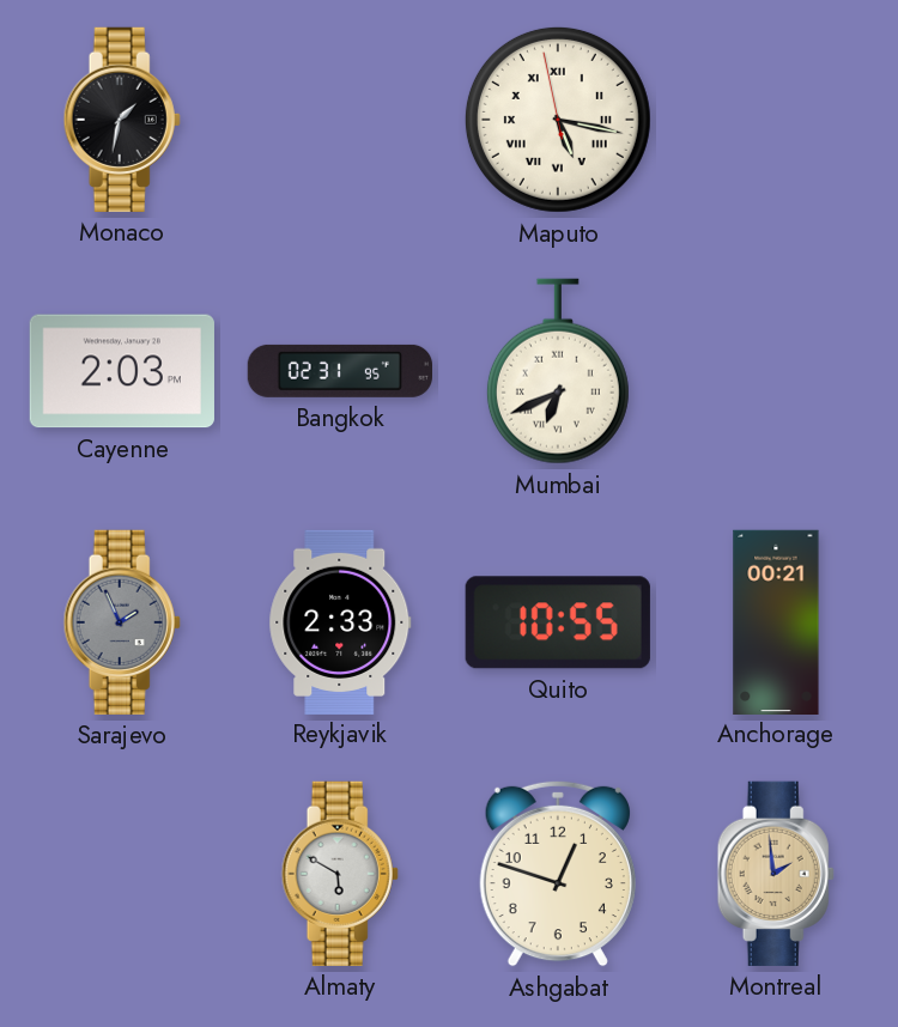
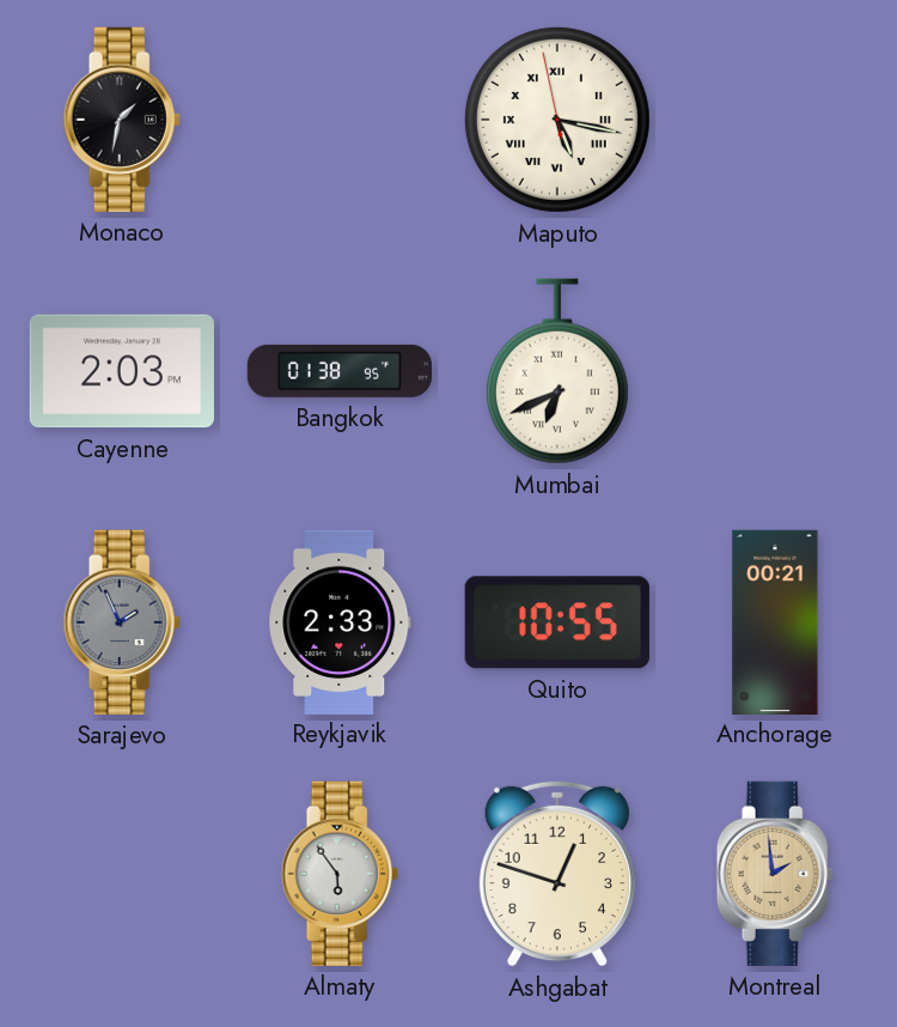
Bangkok: 02:31 -> 01:38 (338, 371)
Almaty: 5:50 -> 5:54 (340, 874)
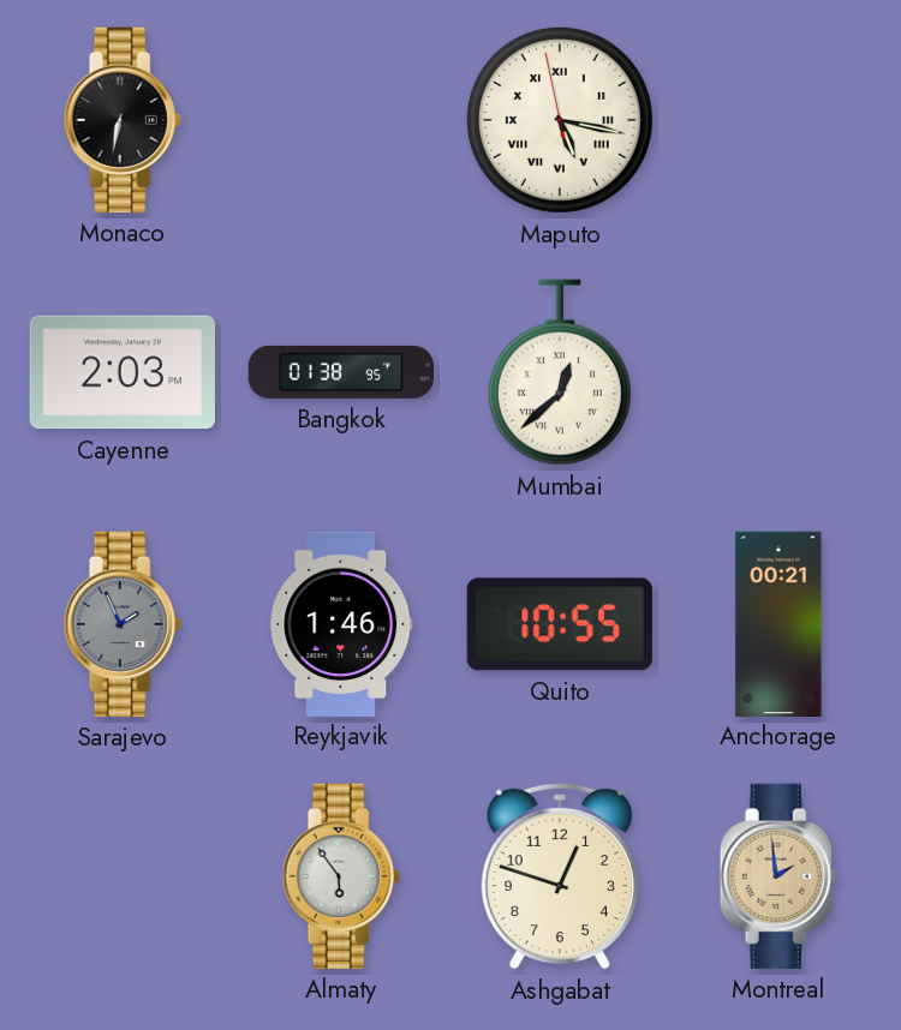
Monaco: 1:32 -> 6:32 (123, 120)
Mumbai: 6:41 -> 12:38 (560, 372)
Reykjavik: 2:33 -> 1:46 (341, 623)
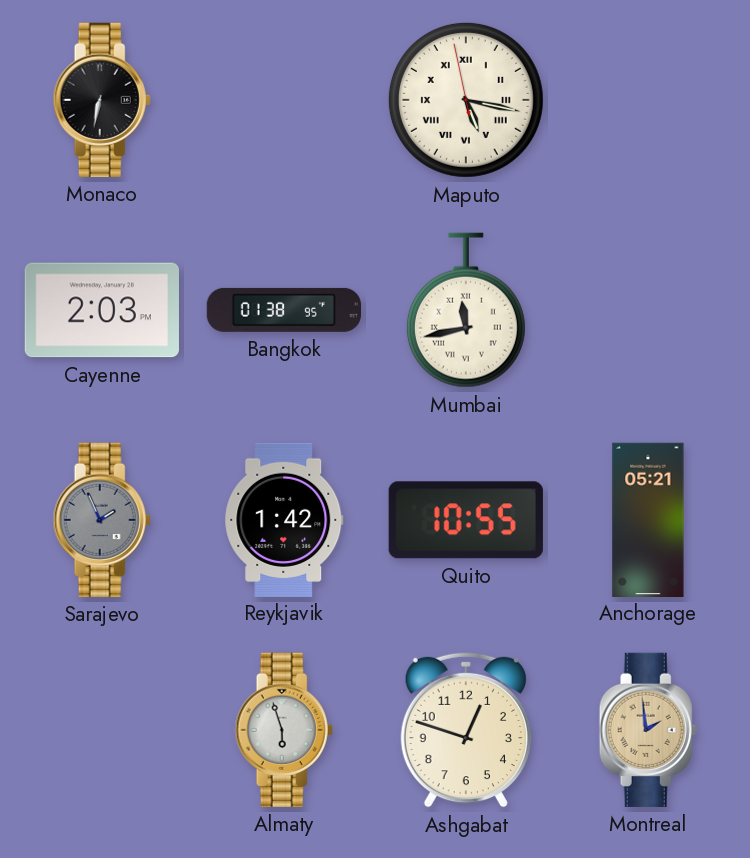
Mumbai: 12:38 -> 11:43 (466, 310)
Reykjavik: 1:46 -> 1:42 (284, 519)
Anchorage: 00:21 -> 05:21 (648, 519)
Almaty: 5:54 -> 5:57 (284, 730)
